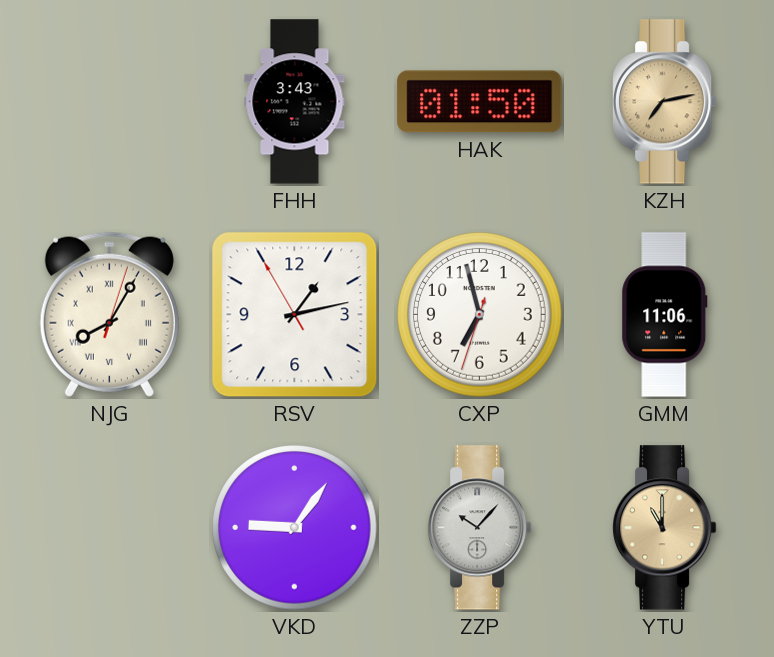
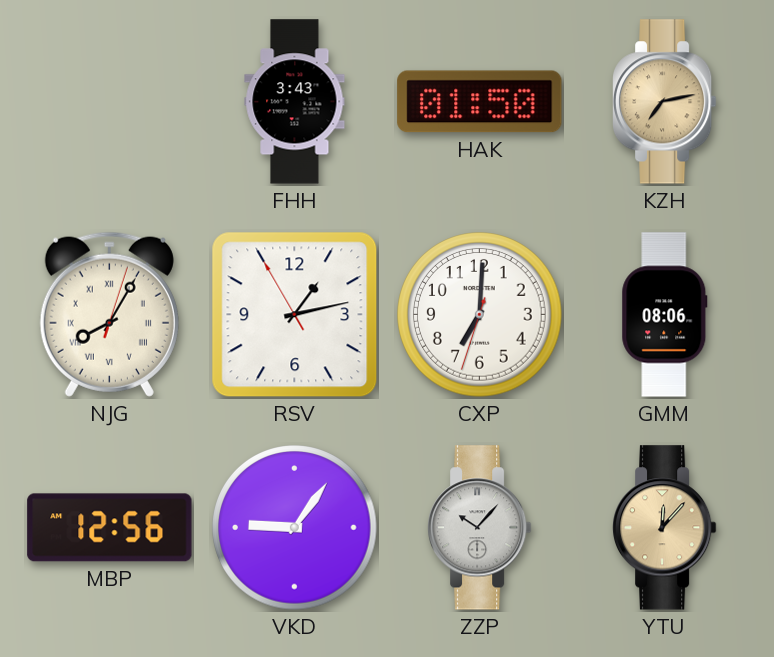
CXP: 6:57 -> 7:00 (480, 315)
GMM: 11:06 -> 08:06 (665, 315)
MBP: none -> 12:56 (110, 528)
YTU: 11:00 -> 12:07 (665, 528)
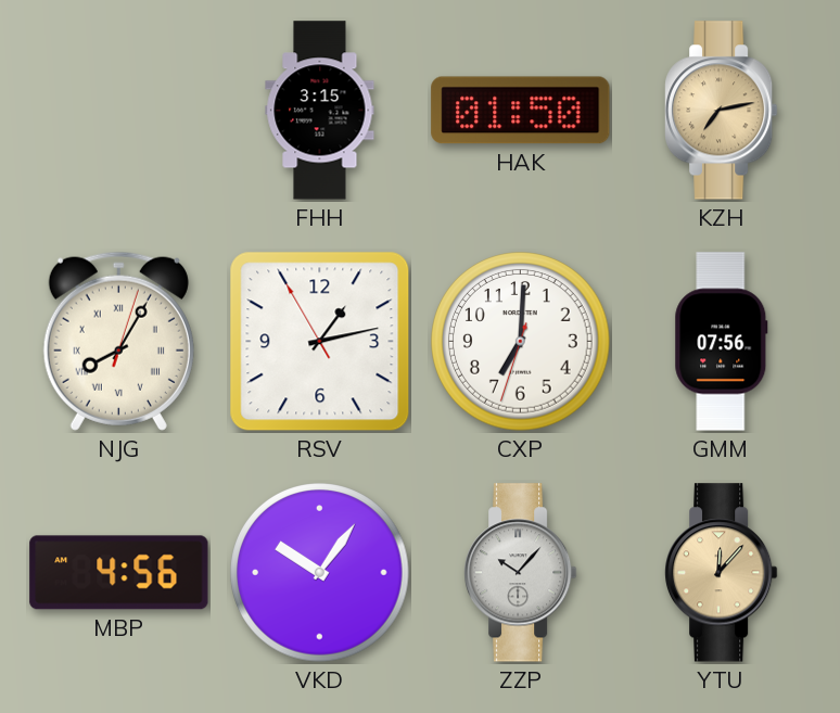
FHH: 3:43 -> 3:15 (320, 111)
GMM: 08:06 -> 07:56 (722, 342)
MBP: 12:56 -> 4:56 (119, 573)
VKD: 9:06 -> 10:06 (320, 573)
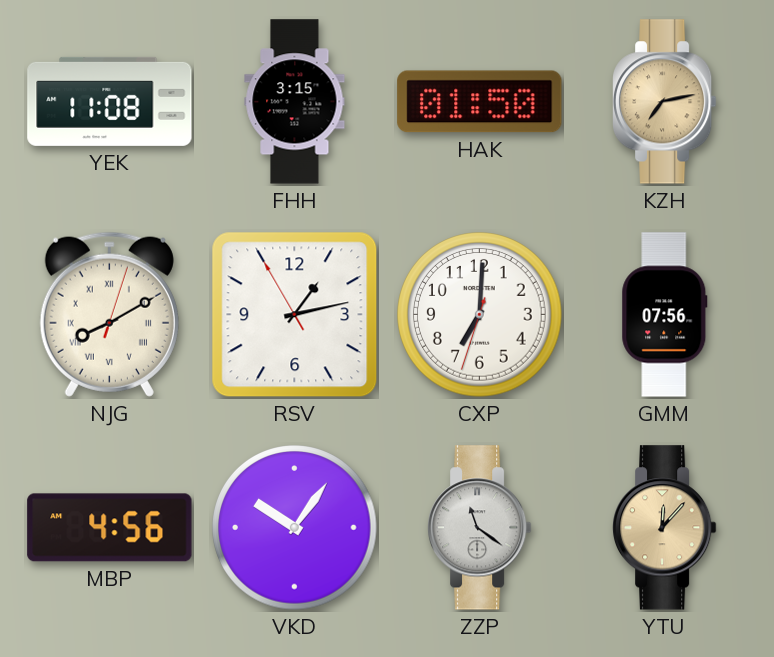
YEK: none -> 11:08 (110, 101)
NJG: 8:05 -> 8:10 (109, 314)
ZZP: 10:07 -> 11:21 (480, 528)
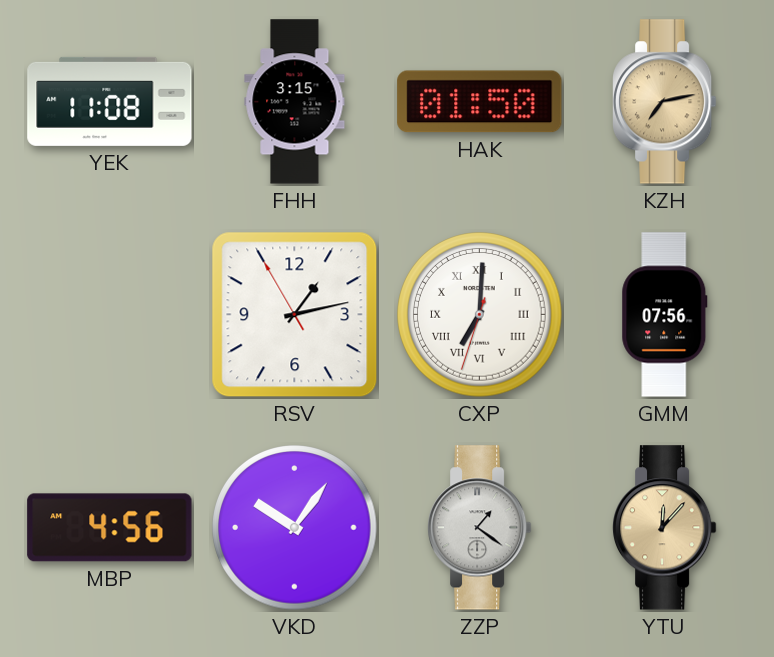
NJG: 8:10 -> none (109, 314)
CXP numerals: Arabic -> Roman (480, 315)
ZZP: 11:21 -> 1:21 (480, 528)
